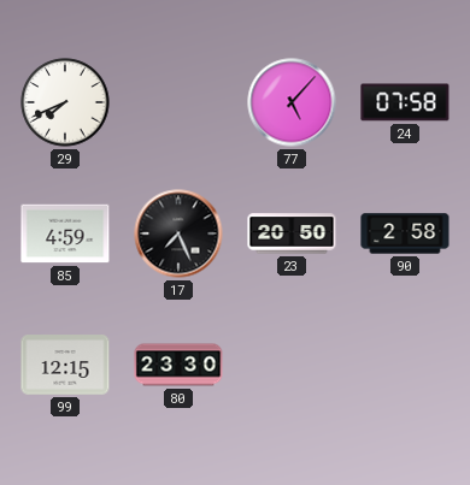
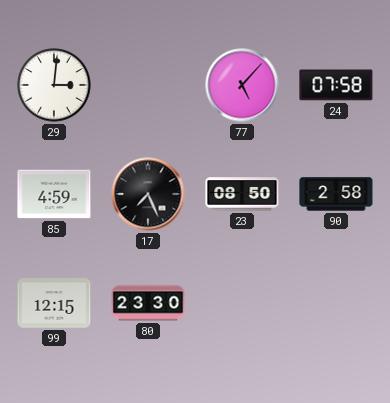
29: 7:41 -> 3:01 (54, 85)
23: 20:50 -> 08:50 (242, 194)
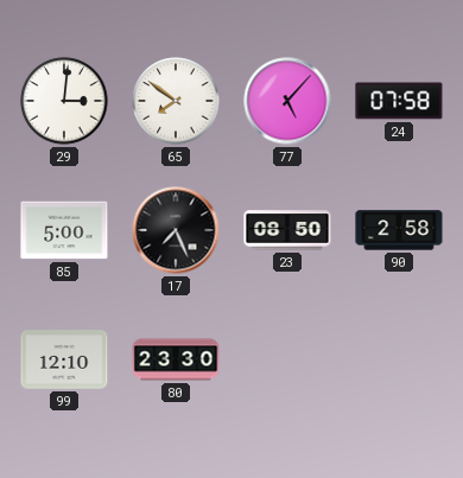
65: none -> 7:51 (176, 101)
85: 4:59 -> 5:00 (64, 230)
99: 12:15 -> 12:10 (64, 359)
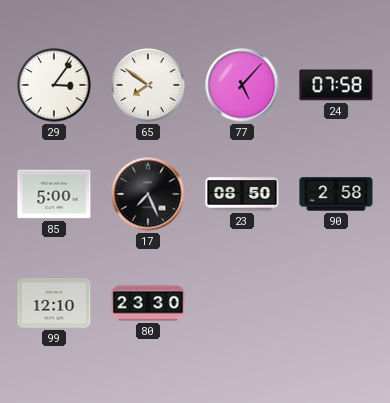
29: 3:01 -> 3:06 (54, 85)
